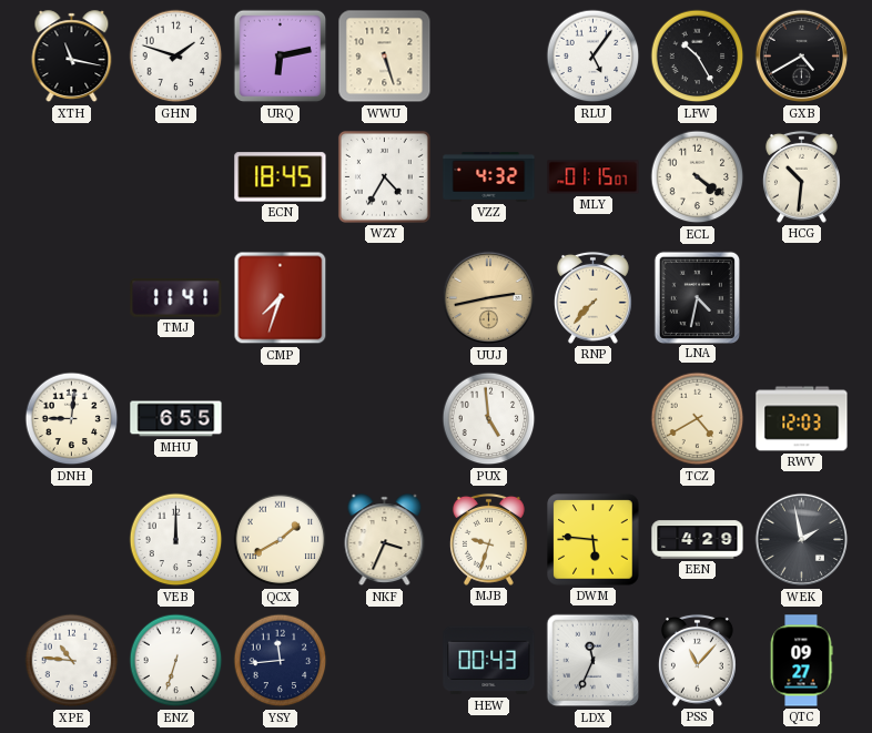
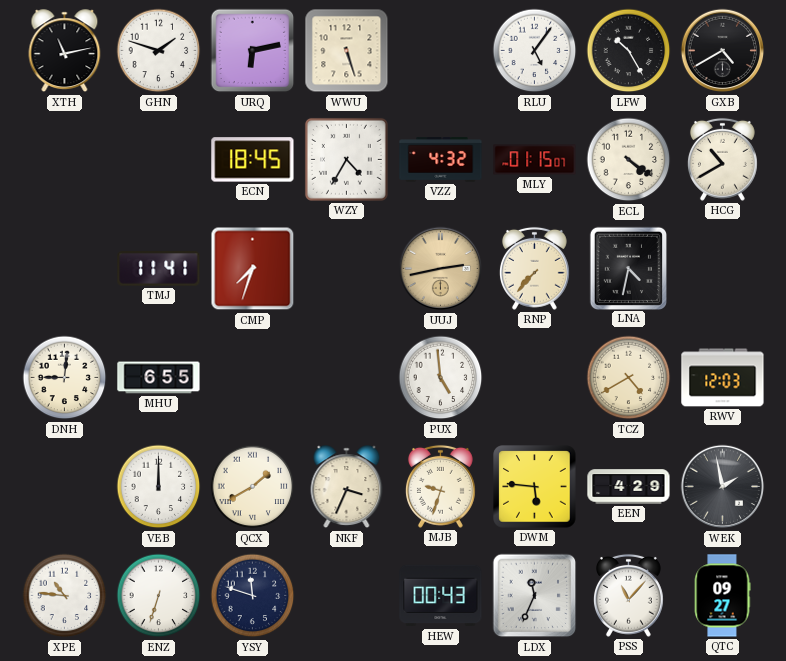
XTH: 11:17 -> 11:13 (65, 51)
HCG: 10:31 -> 10:40 (722, 159)
YSY: 11:44 -> 11:48 (253, 596)
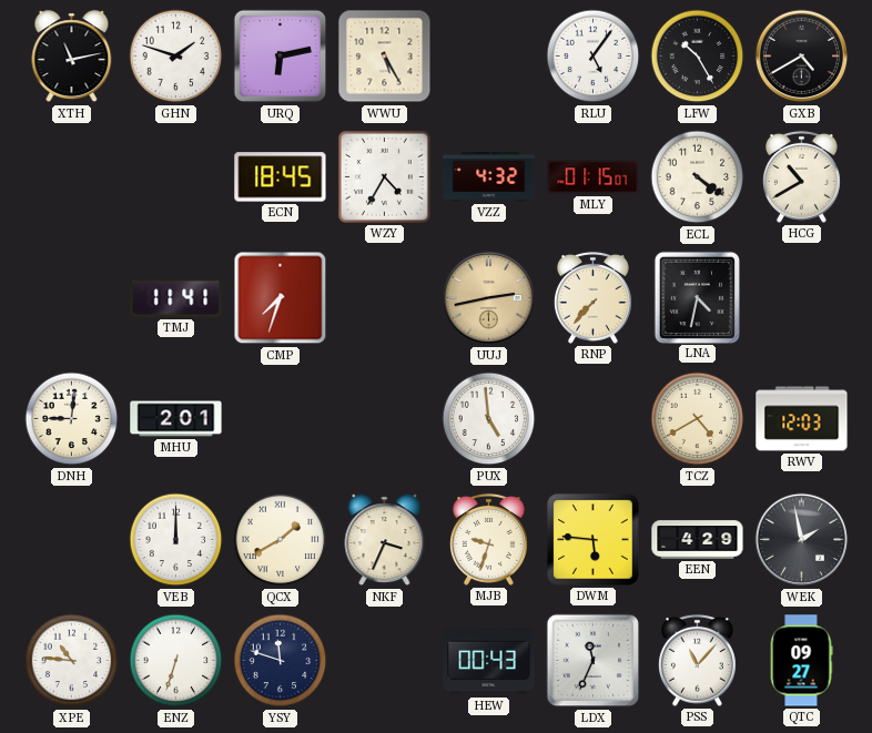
WWU: 5:27 -> 5:25 (385, 57)
MHU: 6:55 -> 2:01 (176, 419)
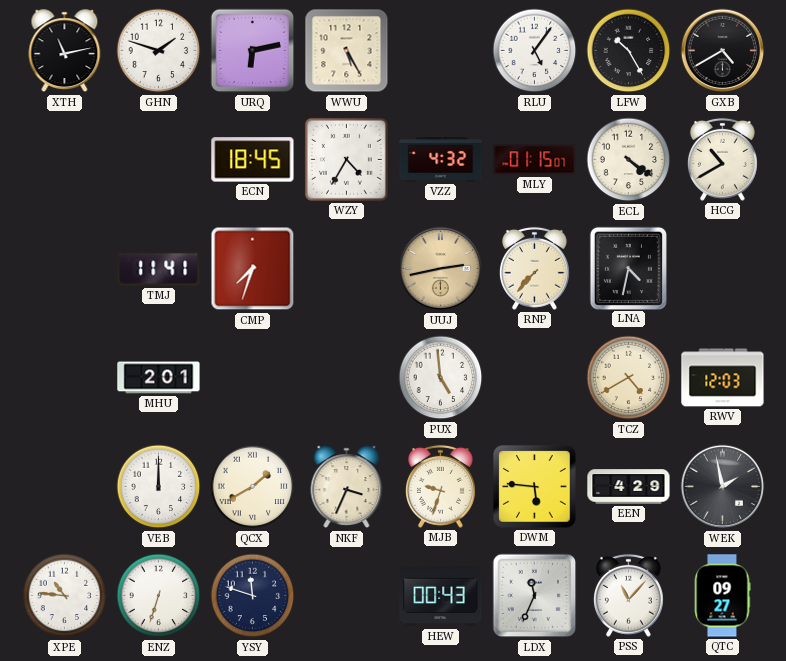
DNH: 9:01 -> none (72, 419)
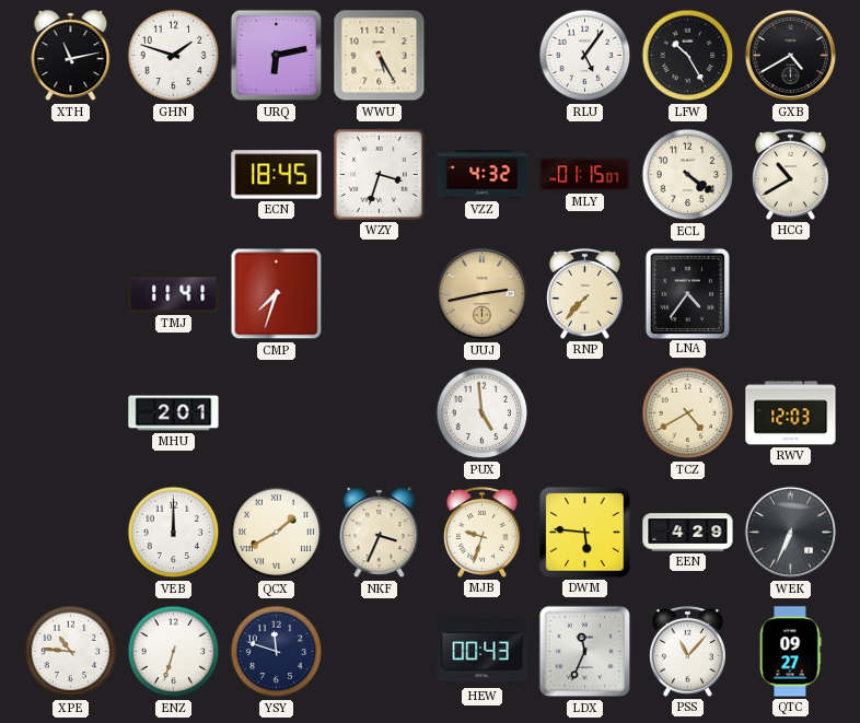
WZY: 4:35 -> 3:33 (379, 174)
LNA: 4:32 -> 4:36 (687, 293)
WEK: 1:58 -> 6:34 (791, 533)
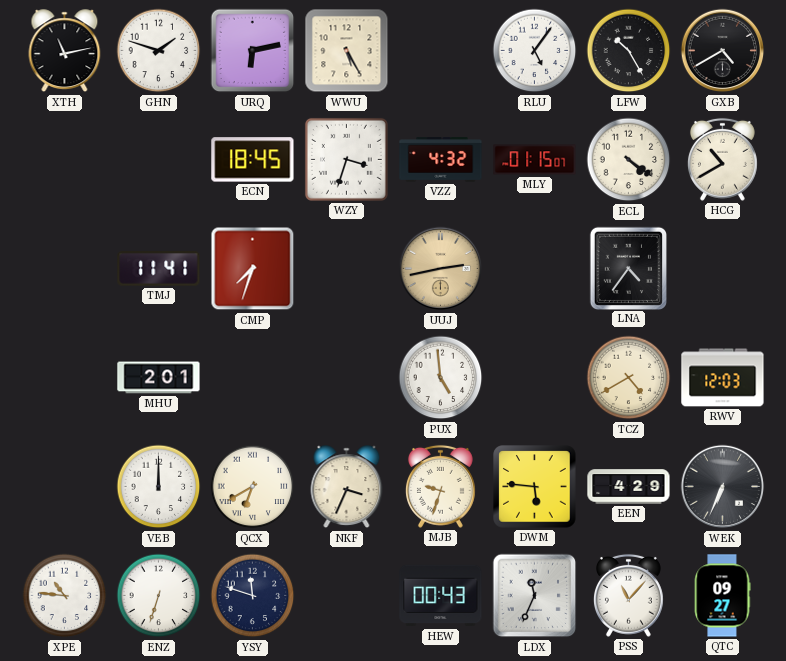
RNP: 7:37 -> none (584, 293)
QCX: 1:40 -> 6:40 (253, 487)
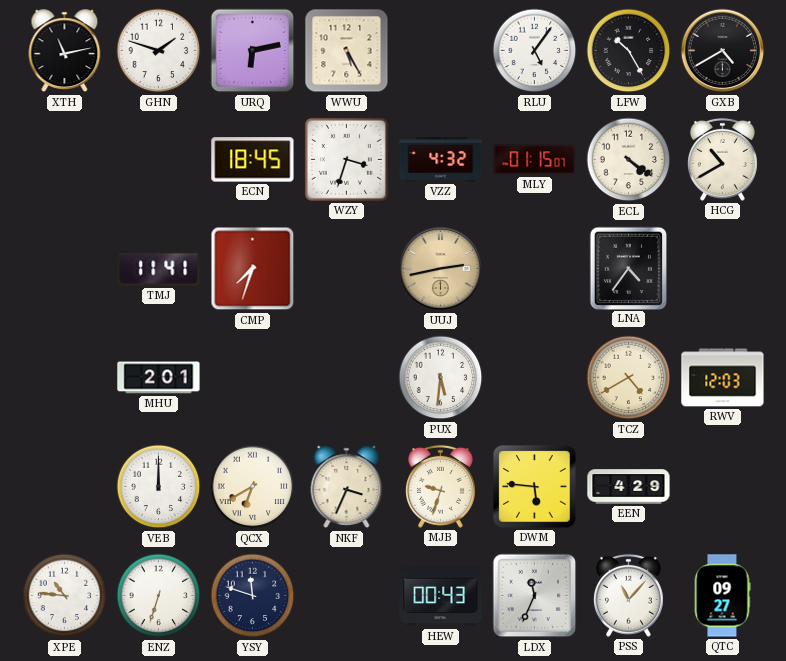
PUX: 4:59 -> 5:31 (441, 378)
WEK: 6:34 -> none (723, 487)
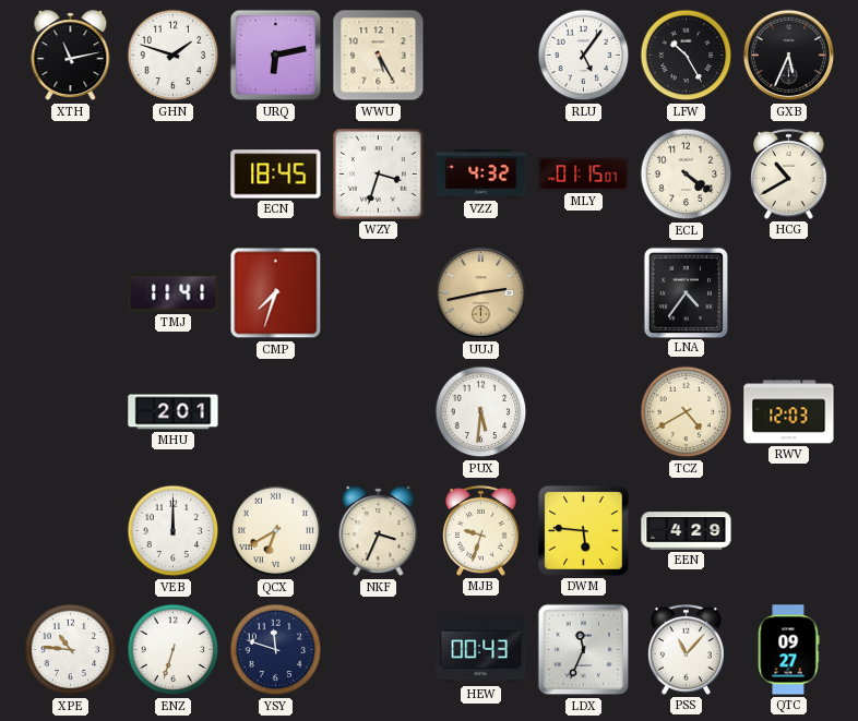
GXB: 4:40 -> 5:34 (789, 56)
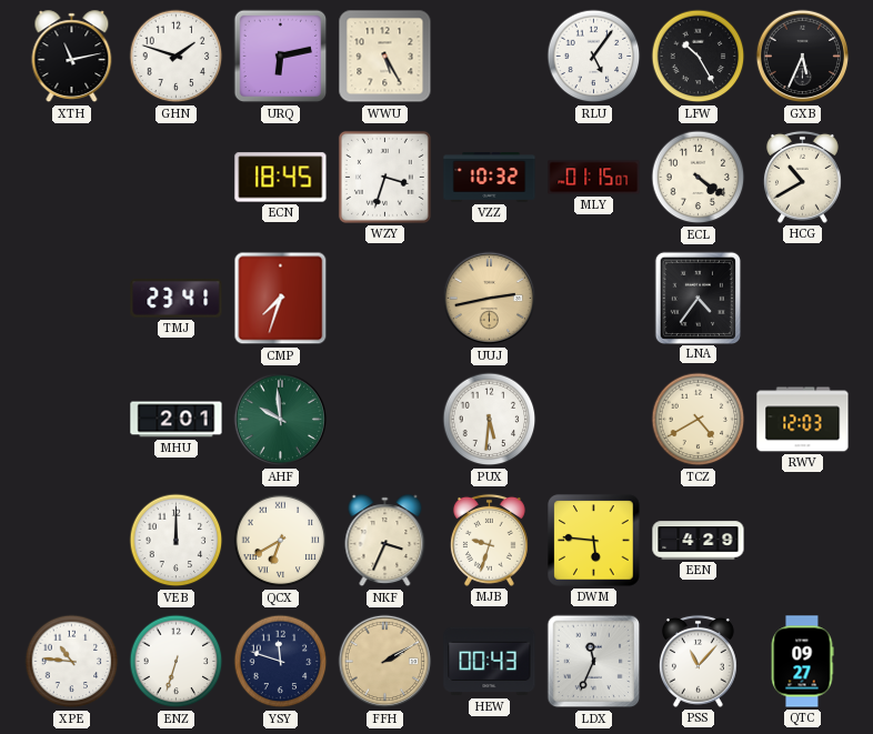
VZZ: 4:32 -> 10:32 (490, 178)
TMJ: 11:41 -> 23:41 (177, 299)
AHF: none -> 9:59 (281, 420)
FFH: none -> 2:10 (385, 662)
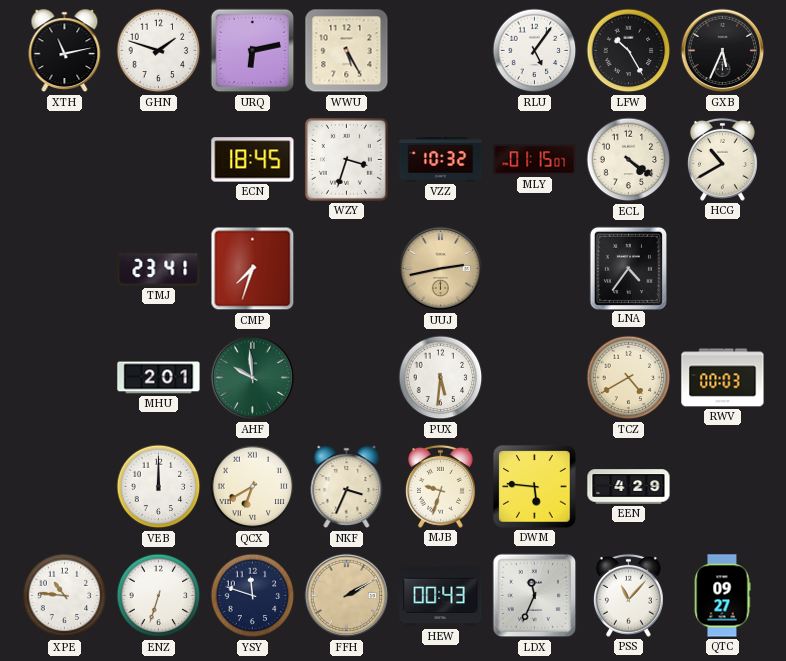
RWV: 12:03 -> 00:03 (723, 378)
